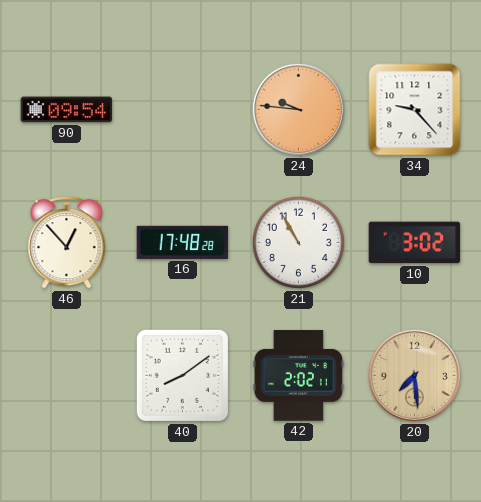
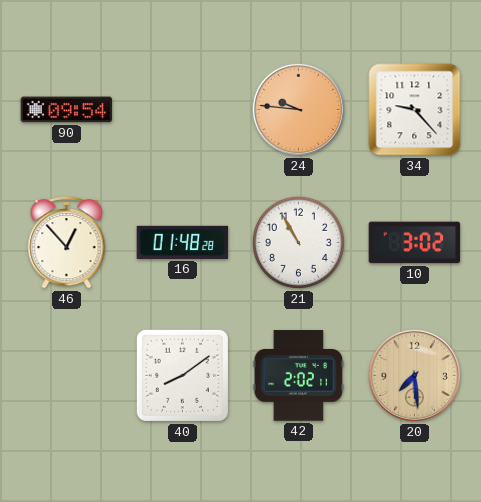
16: 17:48 -> 01:48 (183, 242)
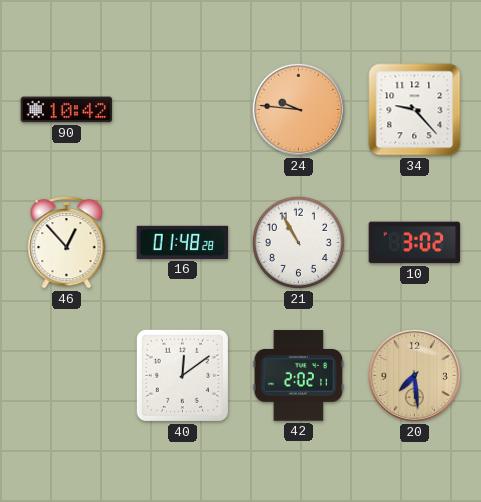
90: 09:54 -> 10:42 (67, 110)
40: 8:09 -> 12:09 (182, 375)
